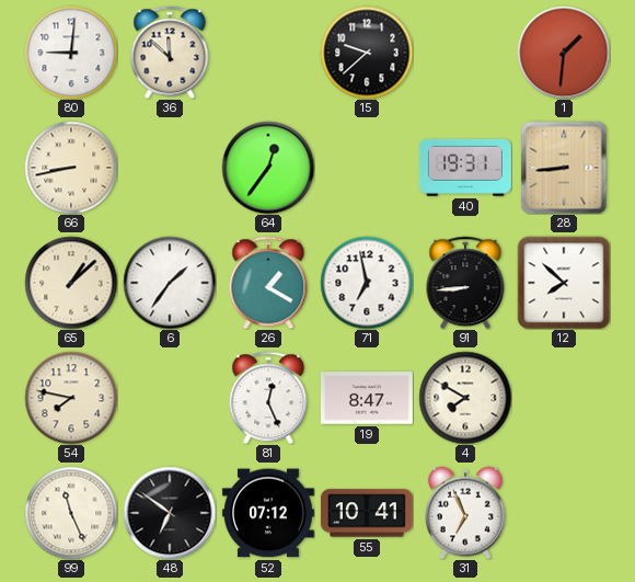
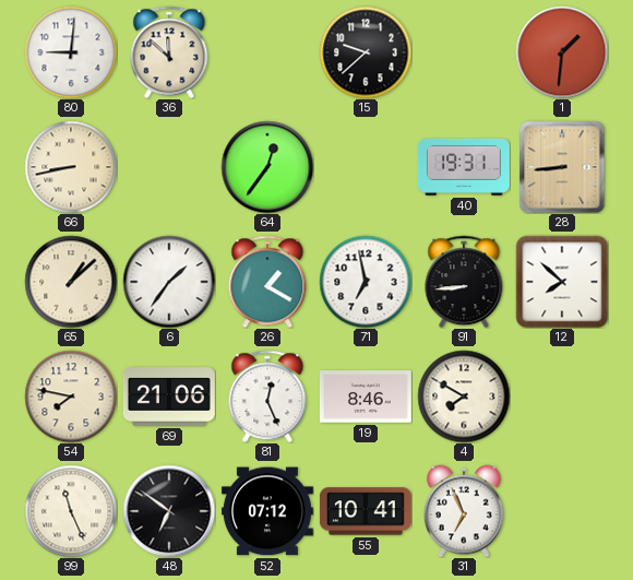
69: none -> 21:06 (169, 396)
19: 8:47 -> 8:46 (366, 396)
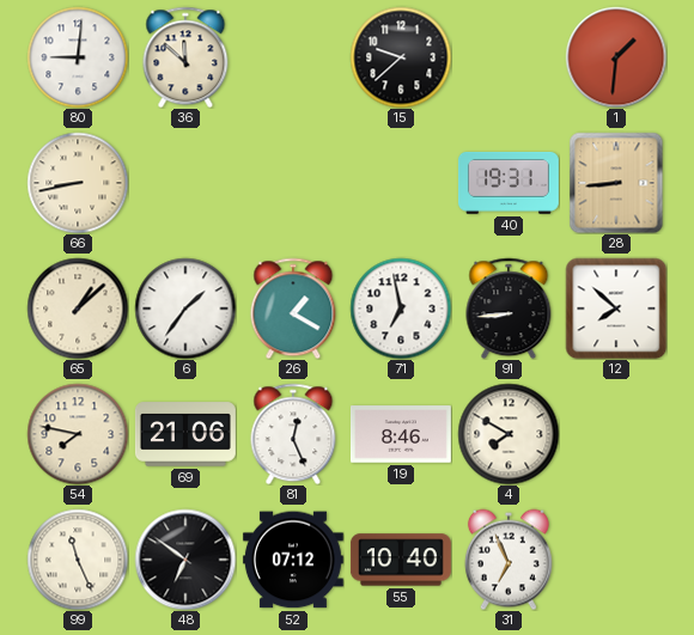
64: 12:36 -> none (267, 167)
55: 10:41 -> 10:40 (401, 560)
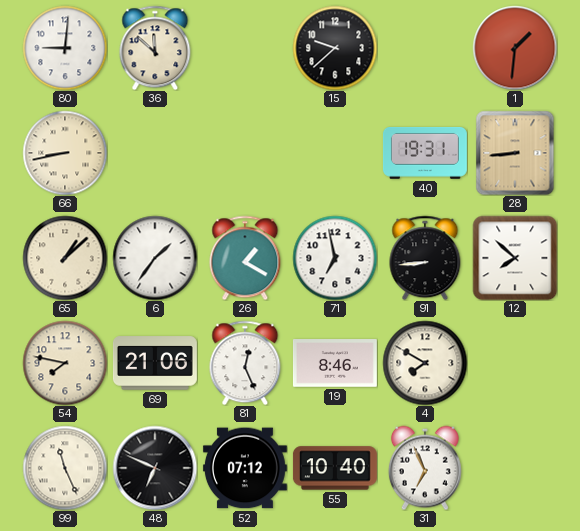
48: 6:51 -> 6:49 (155, 468)
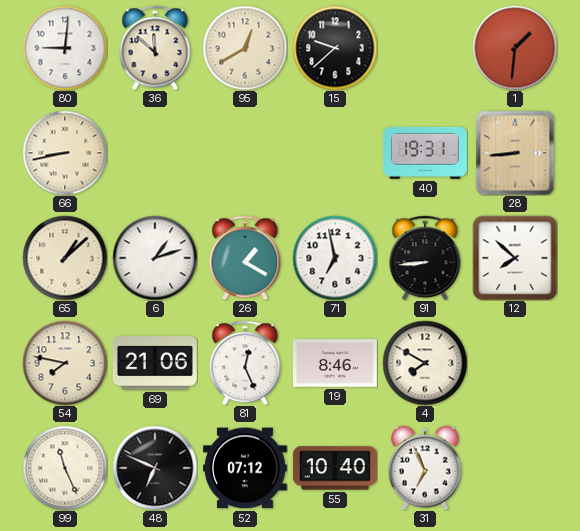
95: none -> 12:40 (245, 48)
6: 1:36 -> 1:12 (155, 258)
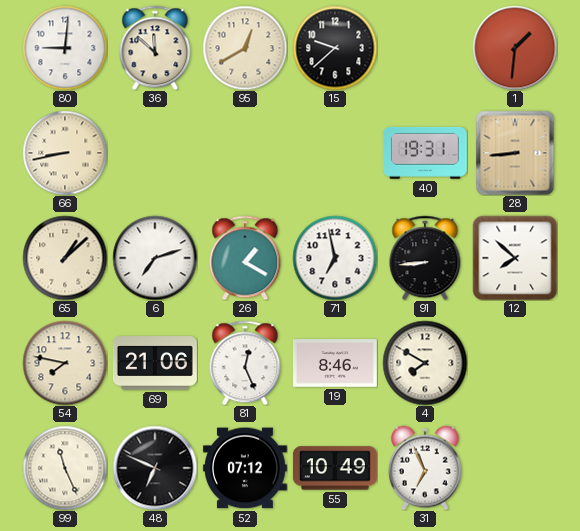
6: 1:12 -> 7:12 (155, 258)
55: 10:40 -> 10:49 (335, 468)
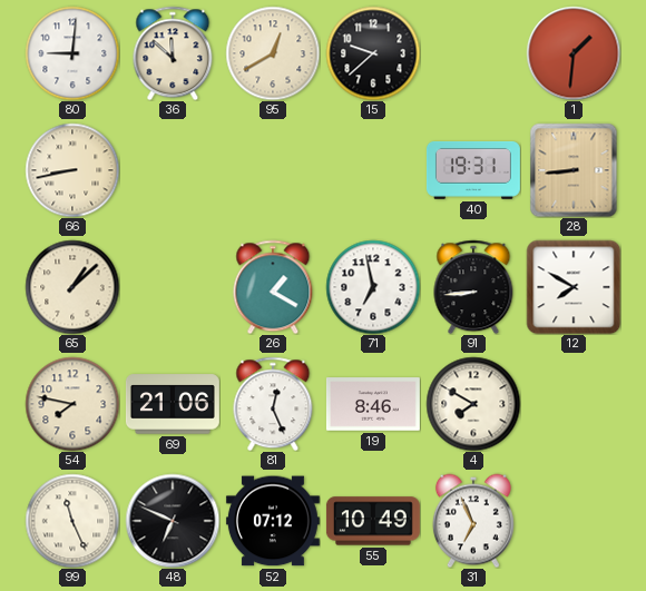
6: 7:12 -> none (155, 258)
12: 7:52 -> 7:50 (574, 287)
